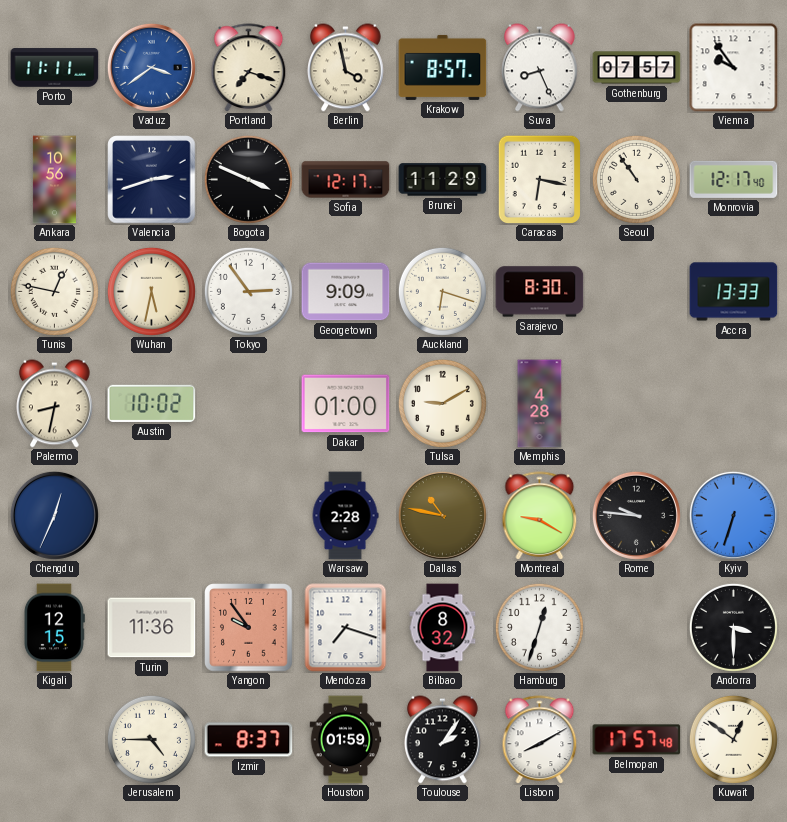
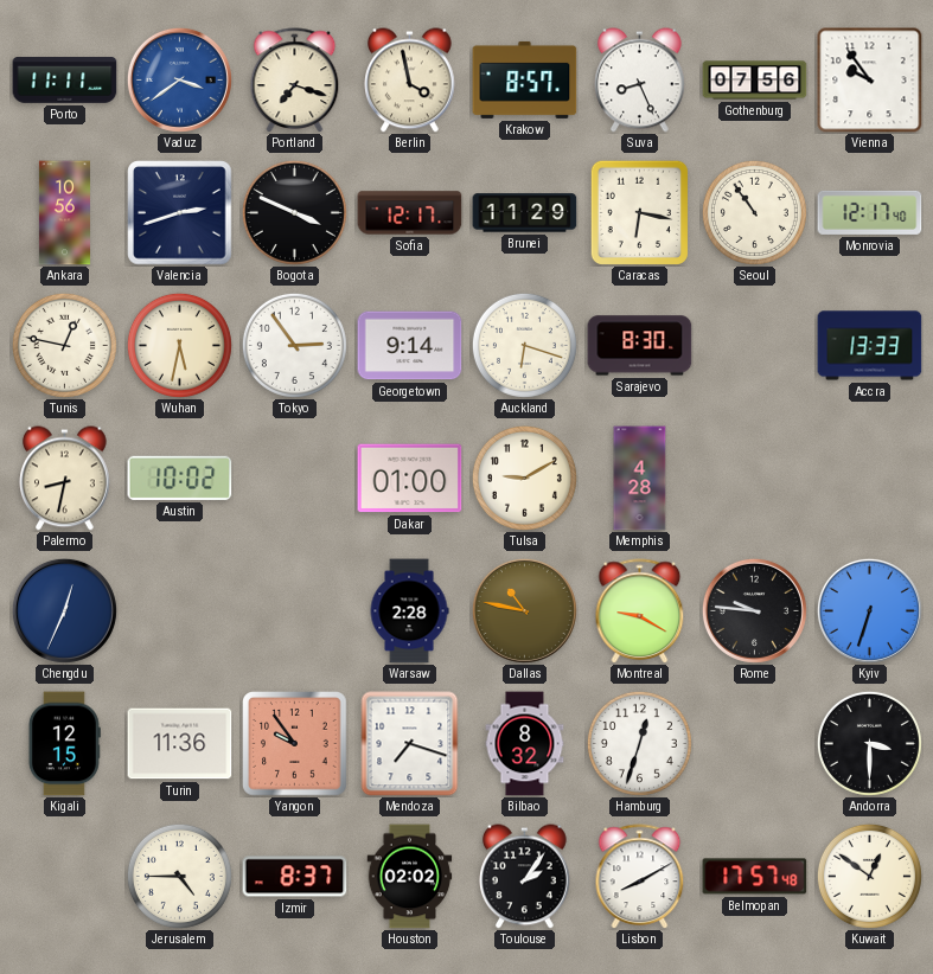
Gothenburg: 07:57 -> 07:56 (755, 81)
Georgetown: 9:09 -> 9:14 (410, 346)
Houston: 01:59 -> 02:02 (410, 877)
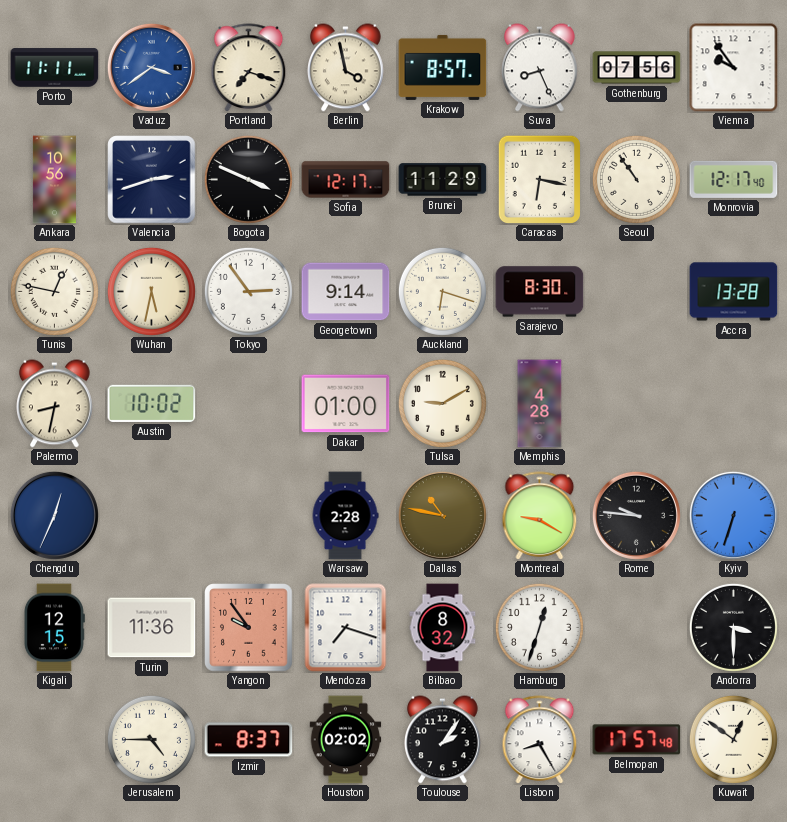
Accra: 13:33 -> 13:28 (734, 292)
Lisbon: 8:10 -> 8:25 (540, 740)
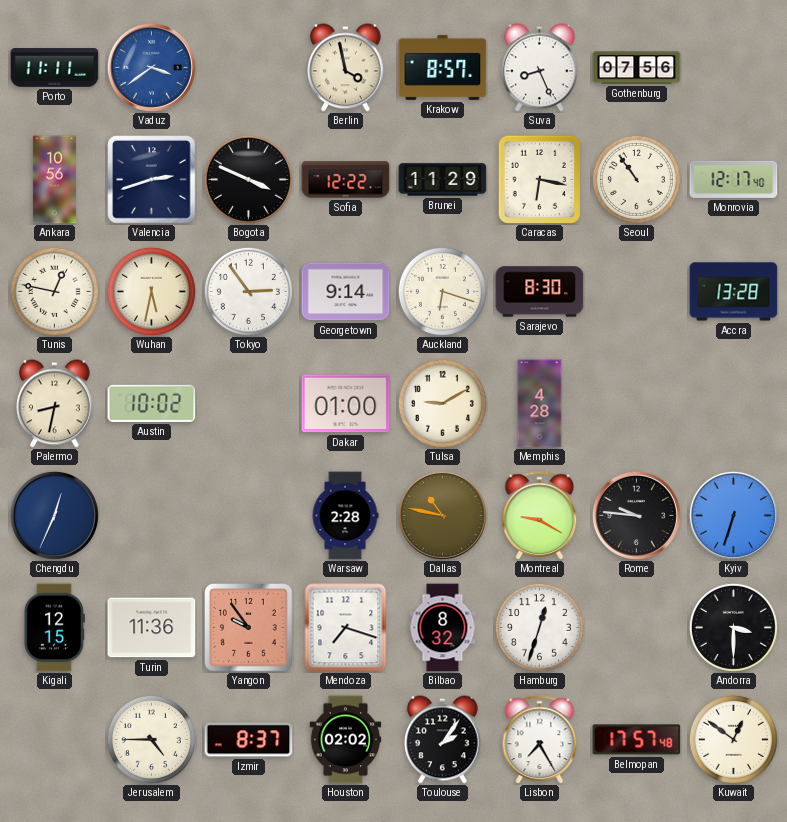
Portland: 7:18 -> none (249, 68)
Vienna: 9:54 -> none (734, 68)
Sofia: 12:17 -> 12:22 (346, 180)
Lisbon: 8:25 -> 7:25 (540, 740)
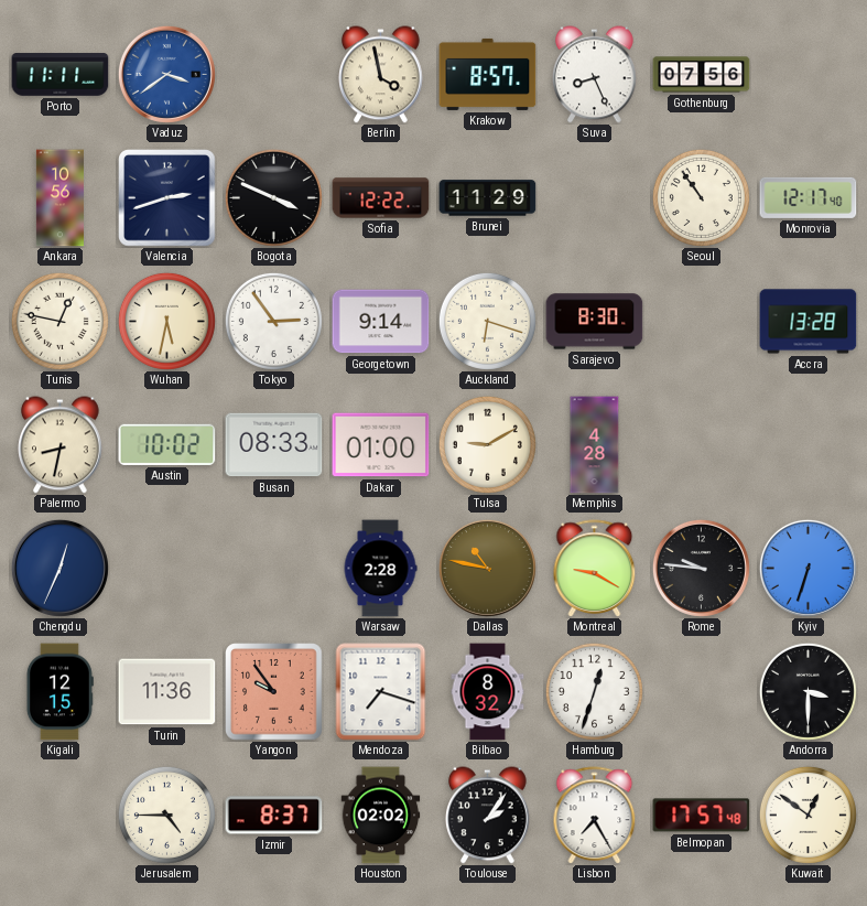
Caracas: 6:17 -> none (539, 179)
Busan: none -> 08:33 (274, 445)
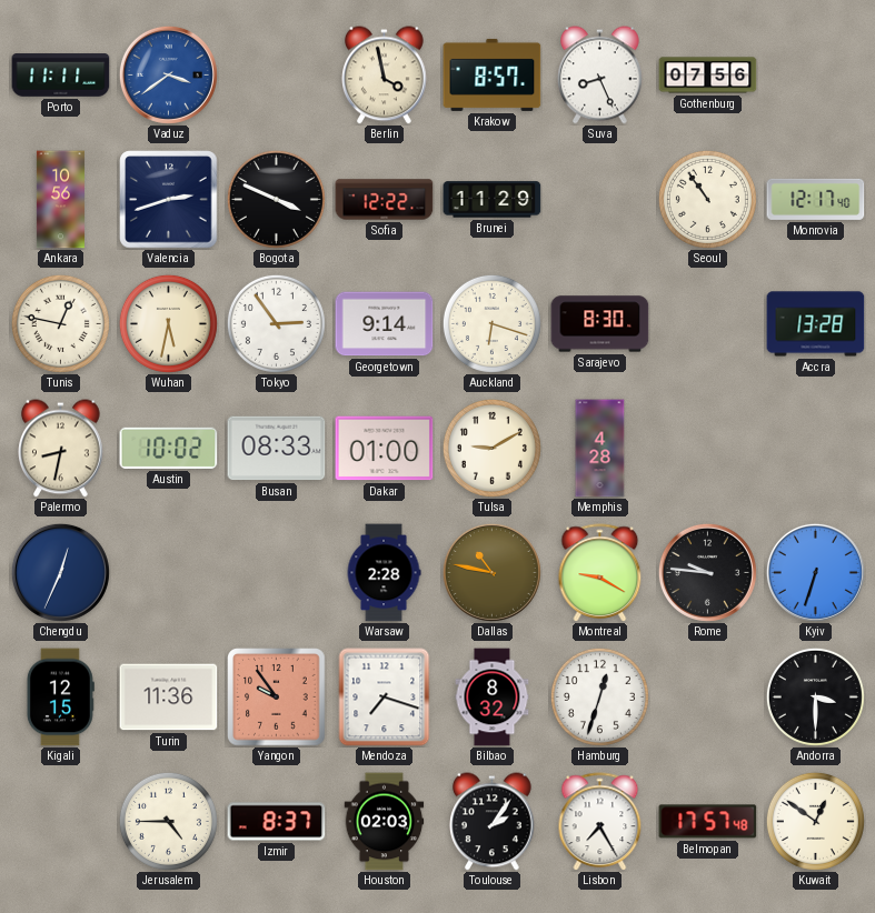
Houston: 02:02 -> 02:03 (385, 822)
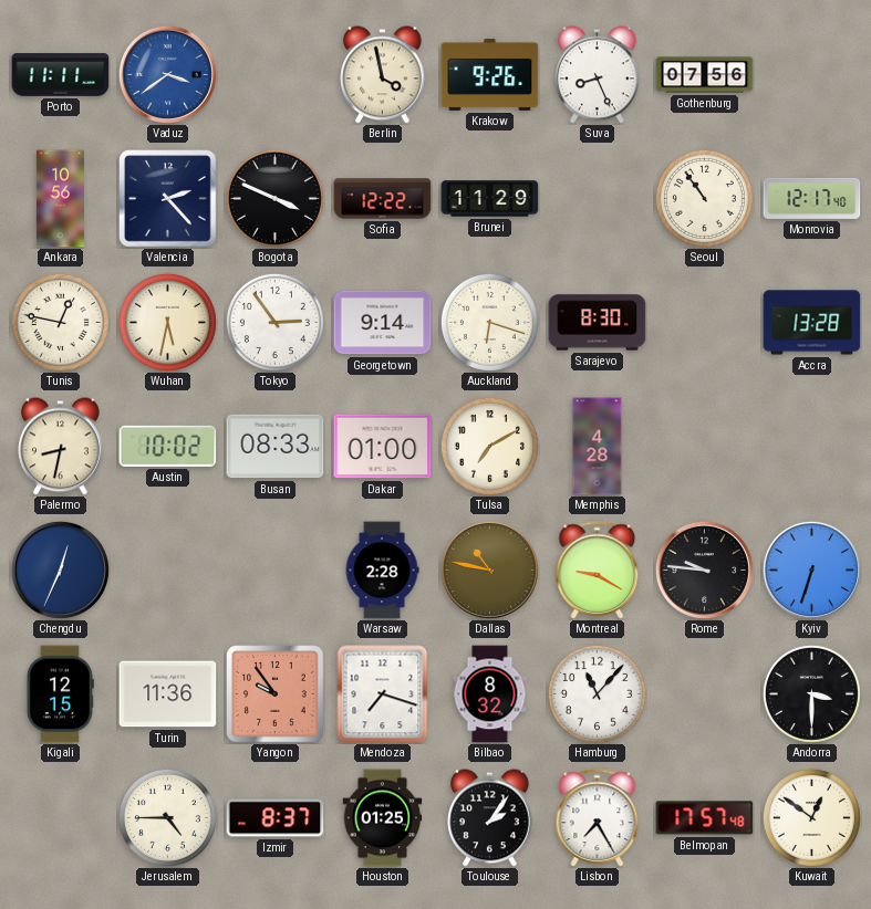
Krakow: 8:57 -> 9:26 (490, 74)
Valencia: 2:42 -> 2:23 (168, 199)
Tulsa: 9:10 -> 7:10 (489, 446)
Hamburg: 12:33 -> 11:07 (597, 693)
Houston: 02:03 -> 01:25 (383, 818)
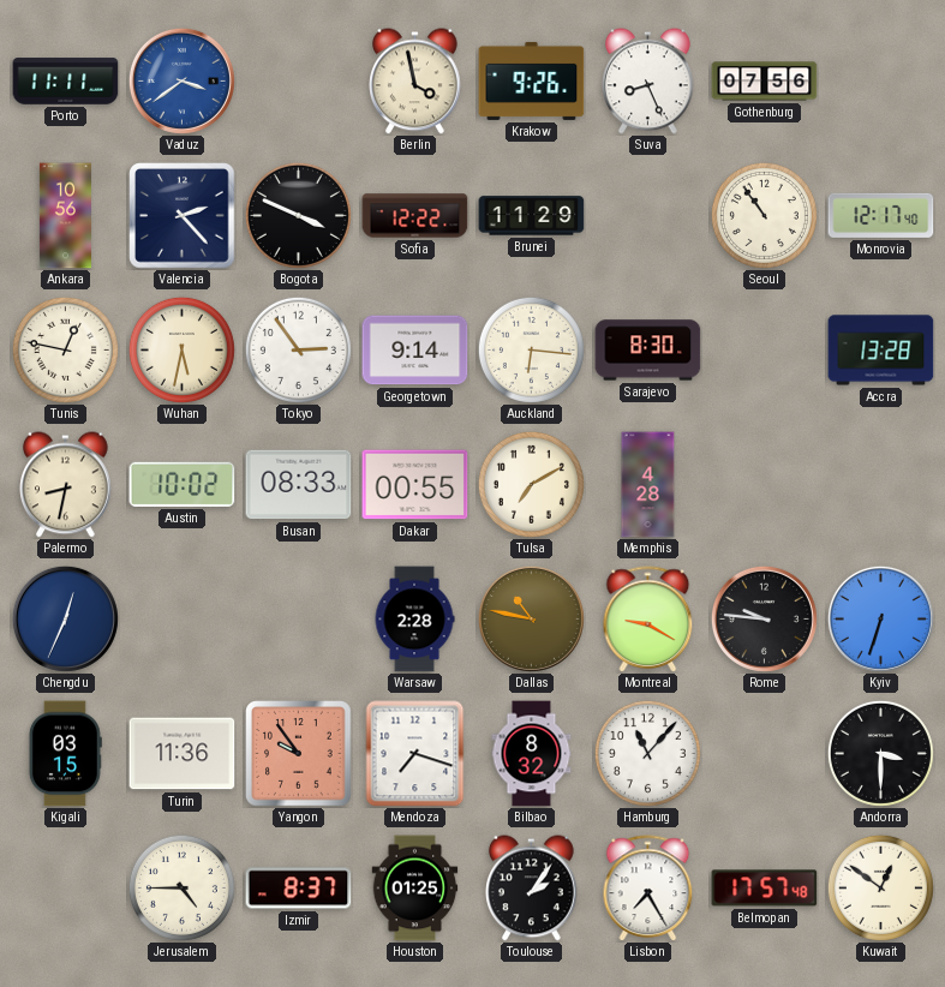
Auckland: 6:18 -> 6:16 (531, 349)
Dakar: 01:00 -> 00:55 (415, 485)
Kigali: 12:15 -> 03:15 (65, 754)
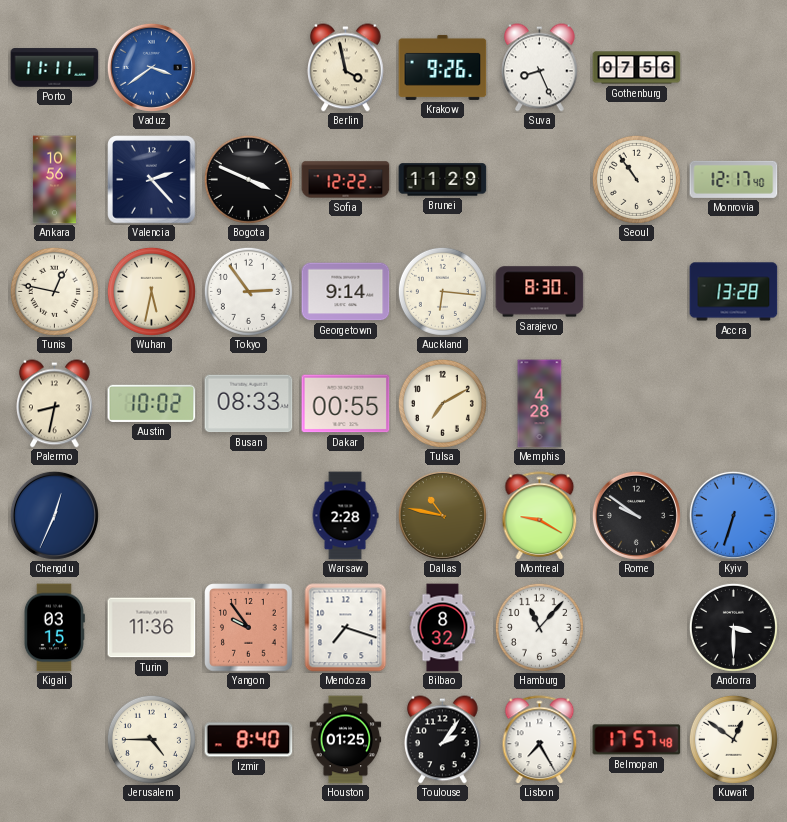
Rome: 9:46 -> 9:51 (636, 515)
Izmir: 8:37 -> 8:40 (249, 740)
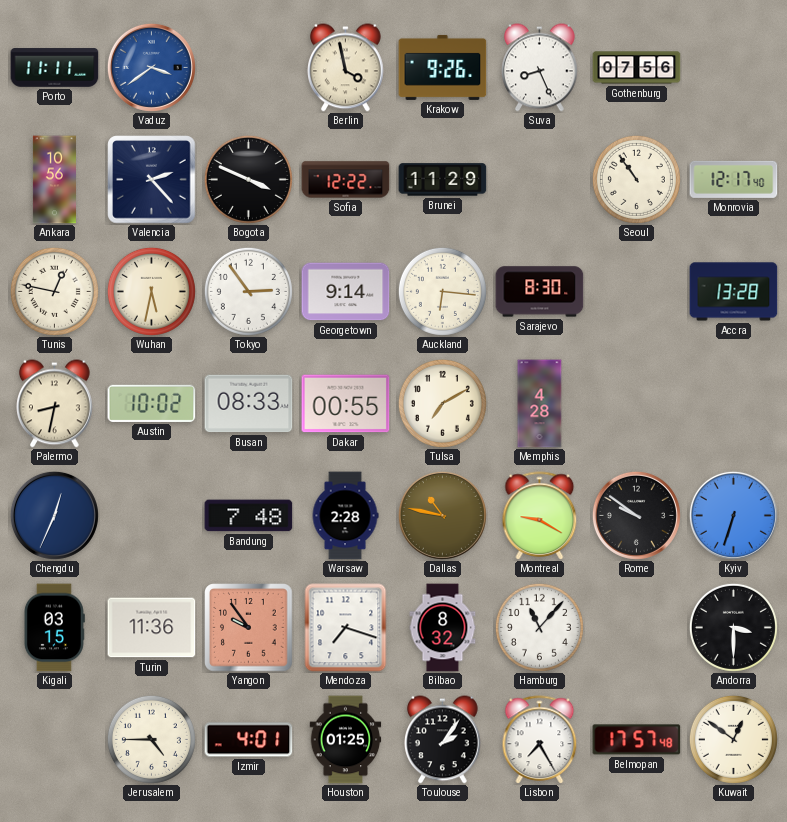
Bandung: none -> 7:48 (249, 516)
Izmir: 8:40 -> 4:01 (249, 740)
